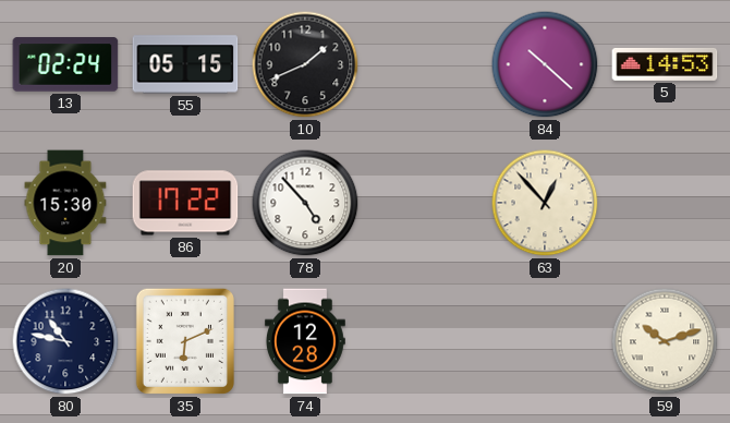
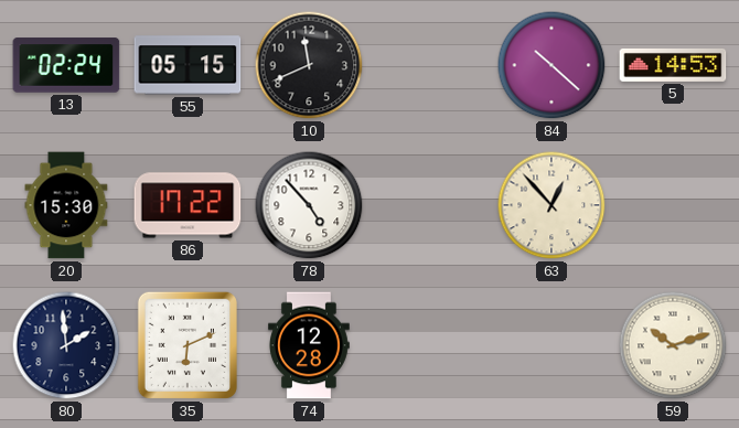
10: 1:41 -> 11:41 (309, 65)
80: 10:47 -> 1:59 (66, 345)
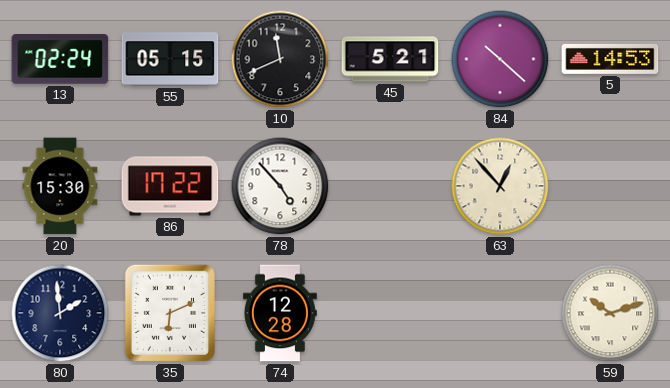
45: none -> 5:21 (390, 59)
